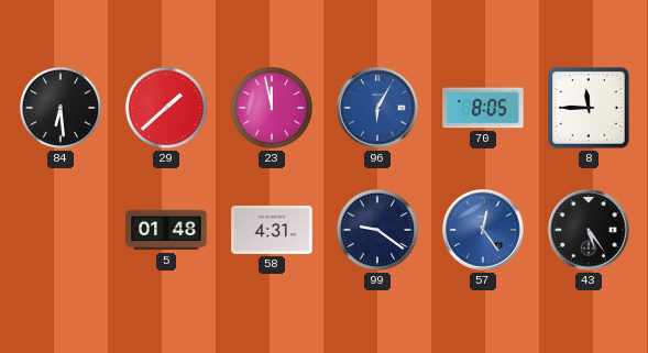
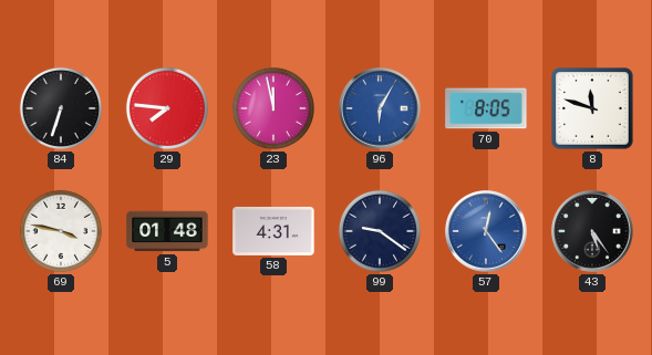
84: 6:29 -> 6:33 (61, 108)
29: 1:38 -> 7:46 (167, 108)
8: 11:45 -> 11:48 (592, 108)
69: none -> 3:47 (61, 231)
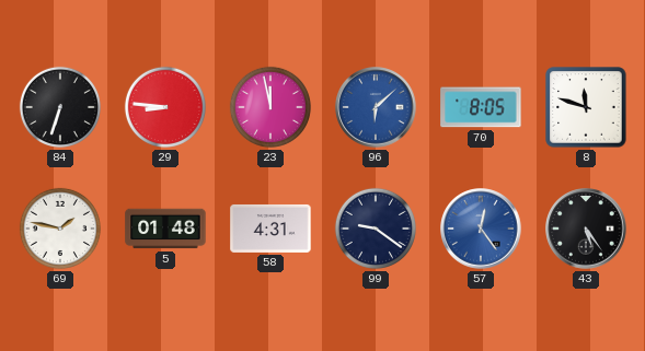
29: 7:46 -> 8:46 (165, 107)
96: 6:05 -> 6:08 (376, 107)
69: 3:47 -> 1:47 (60, 229)
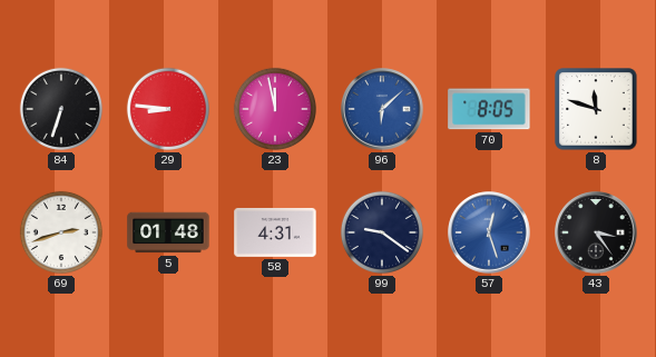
69: 1:47 -> 2:42 (61, 232)
57: 12:24 -> 12:27 (489, 232)
43: 5:24 -> 3:24 (596, 232)
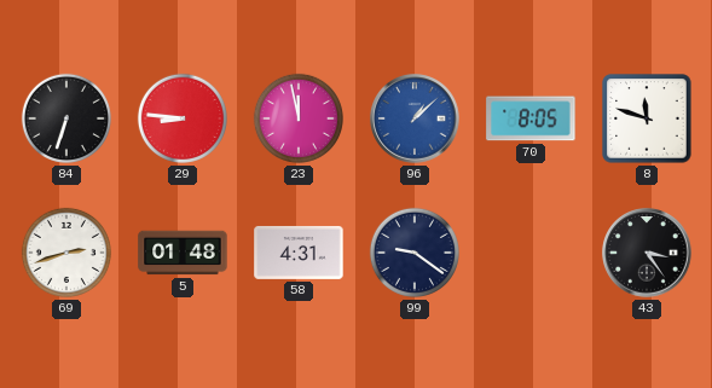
96: 6:08 -> 1:08 (415, 118)
57: 12:27 -> none (489, 232)
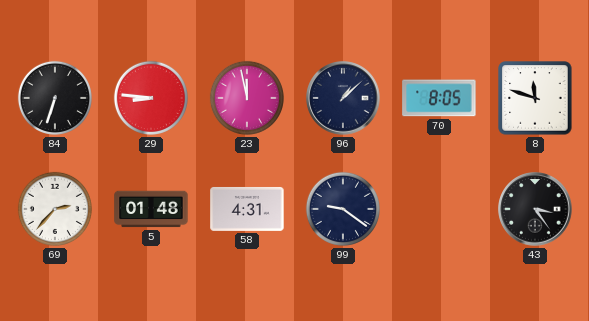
96 dial: blue -> navy (343, 98)
69: 2:42 -> 2:37 (55, 209)
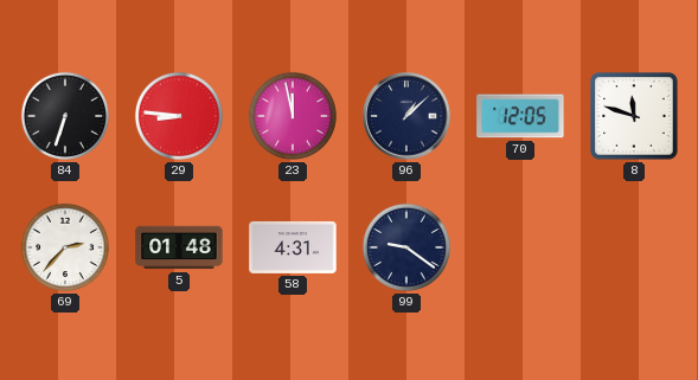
70: 8:05 -> 12:05 (520, 116)
43: 3:24 -> none (535, 209)
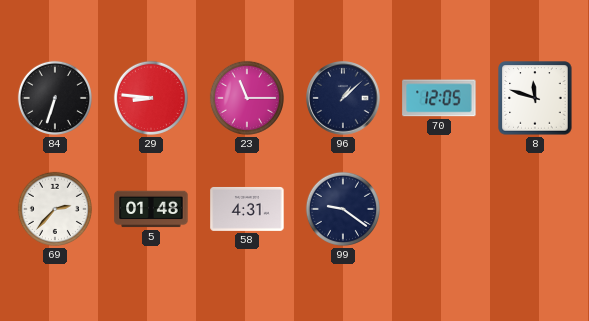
23: 11:58 -> 11:15 (247, 98)
